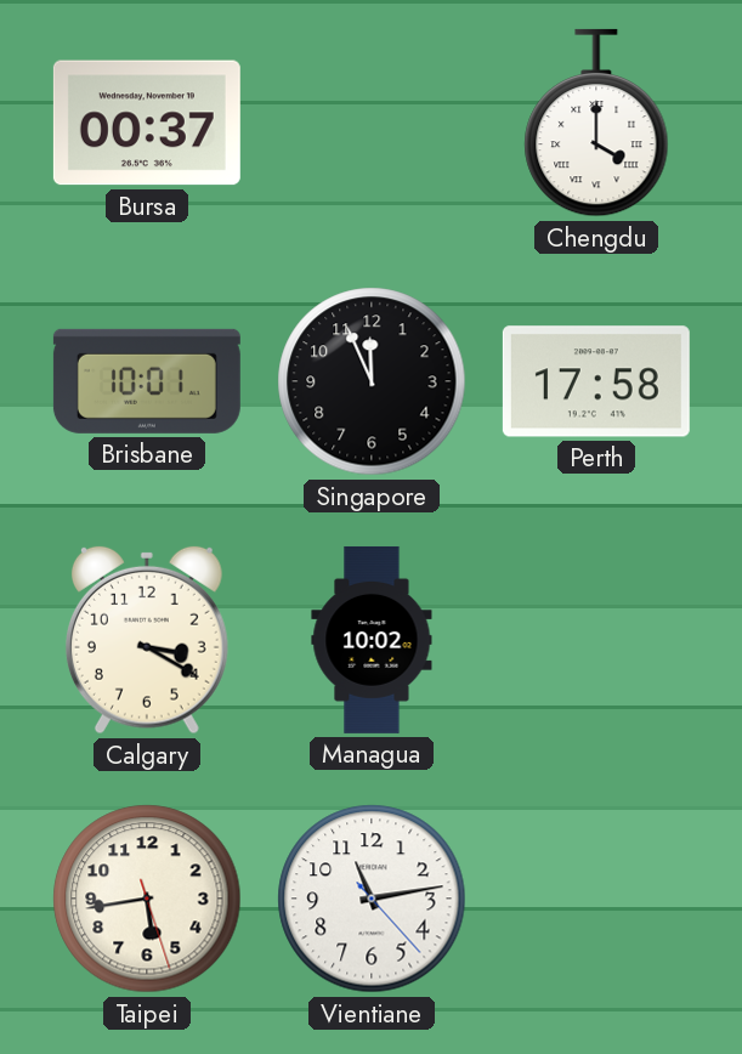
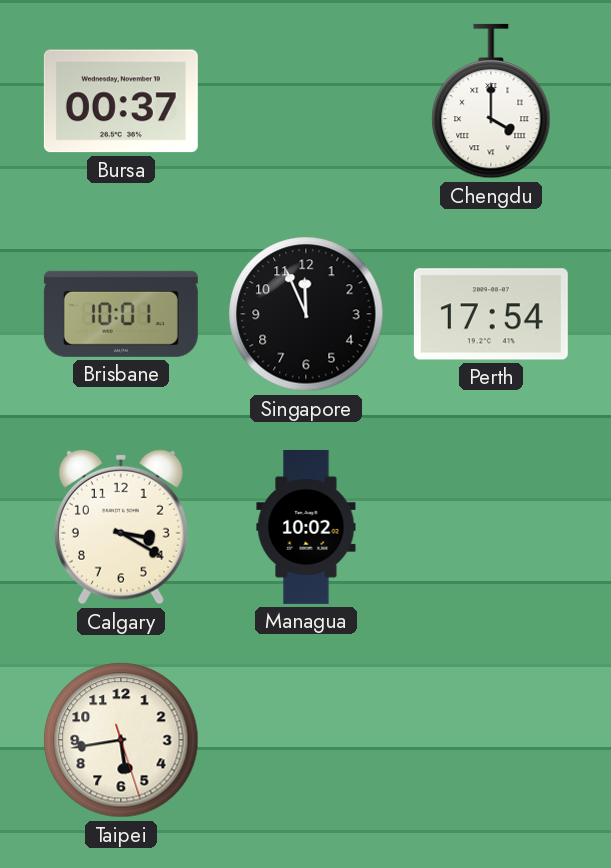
Perth: 17:58 -> 17:54 (491, 314)
Vientiane: 11:13 -> none (372, 899)
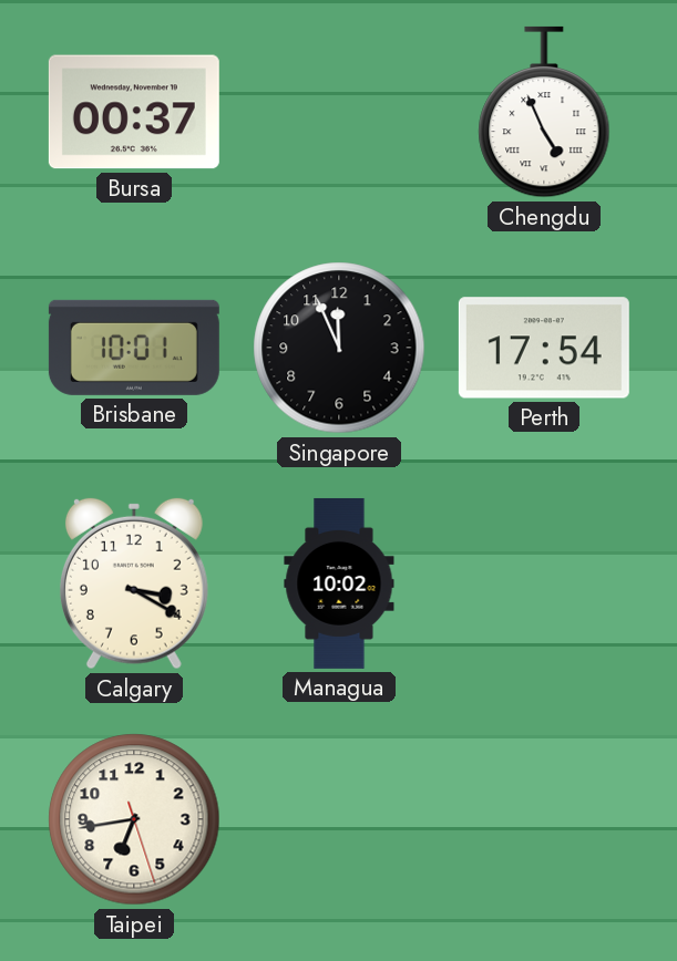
Chengdu: 4:00 -> 4:56 (544, 112)
Taipei: 5:43 -> 6:43 (134, 819)
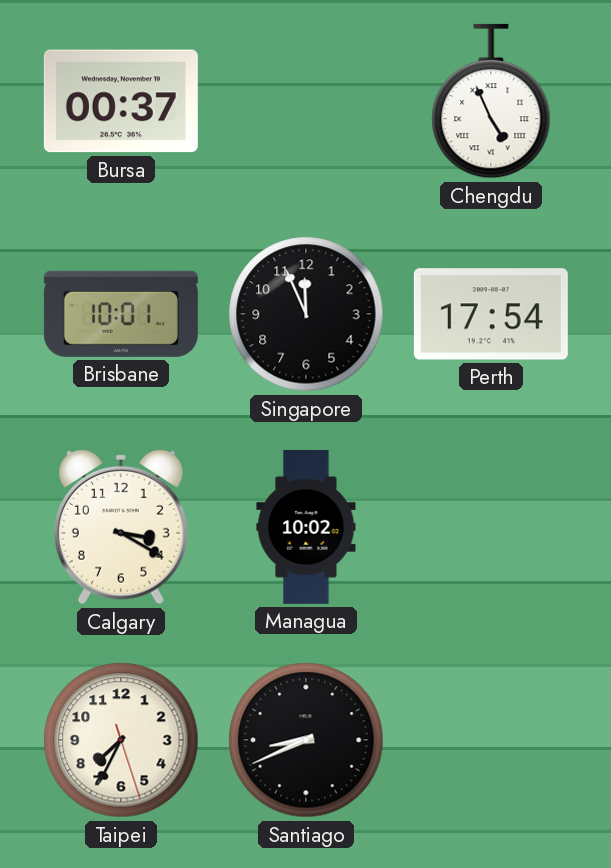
Taipei: 6:43 -> 7:34 (121, 740)
Santiago: none -> 8:41 (306, 740)
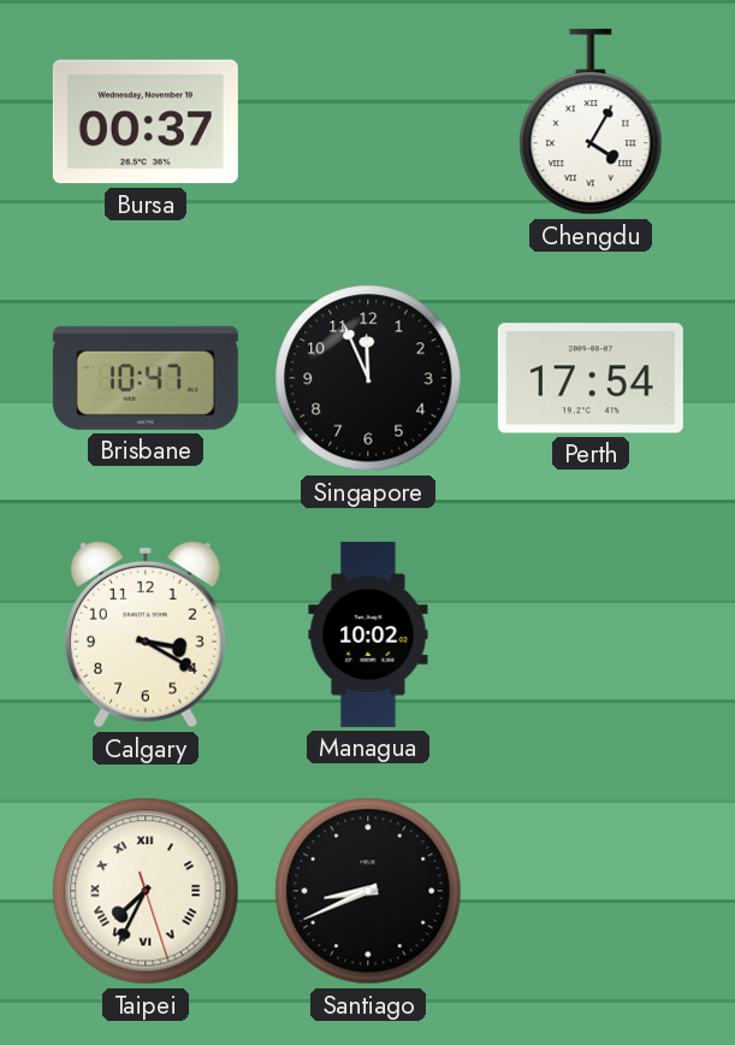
Chengdu: 4:56 -> 4:05 (591, 122)
Brisbane: 10:01 -> 10:47 (146, 378)
Taipei numerals: Arabic -> Roman (146, 891)
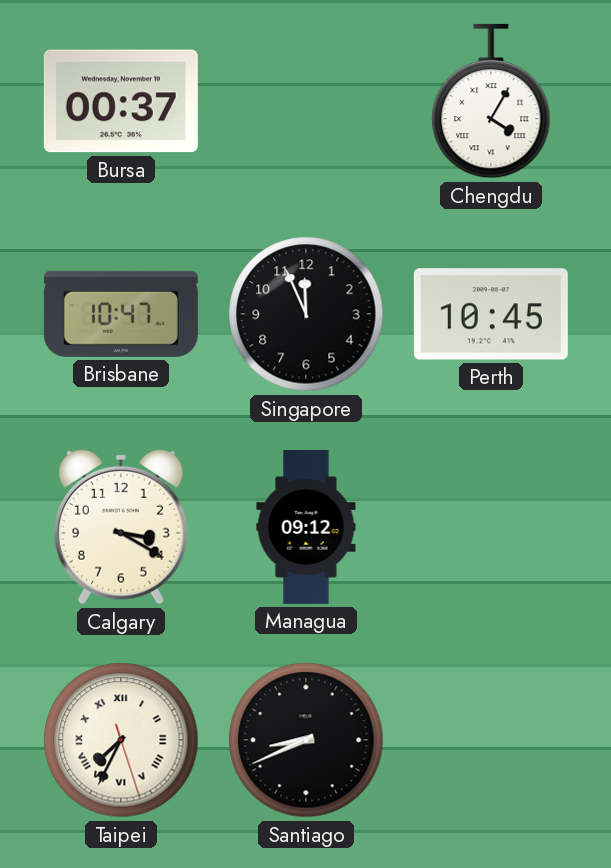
Perth: 17:54 -> 10:45 (491, 314)
Managua: 10:02 -> 09:12 (306, 527)
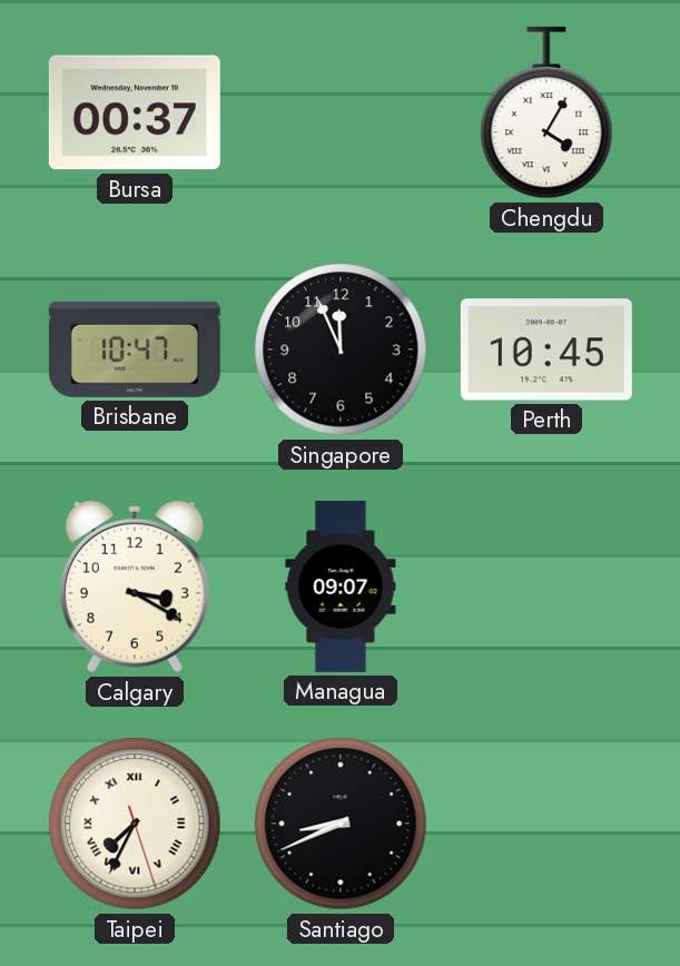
Managua: 09:12 -> 09:07 (341, 586)
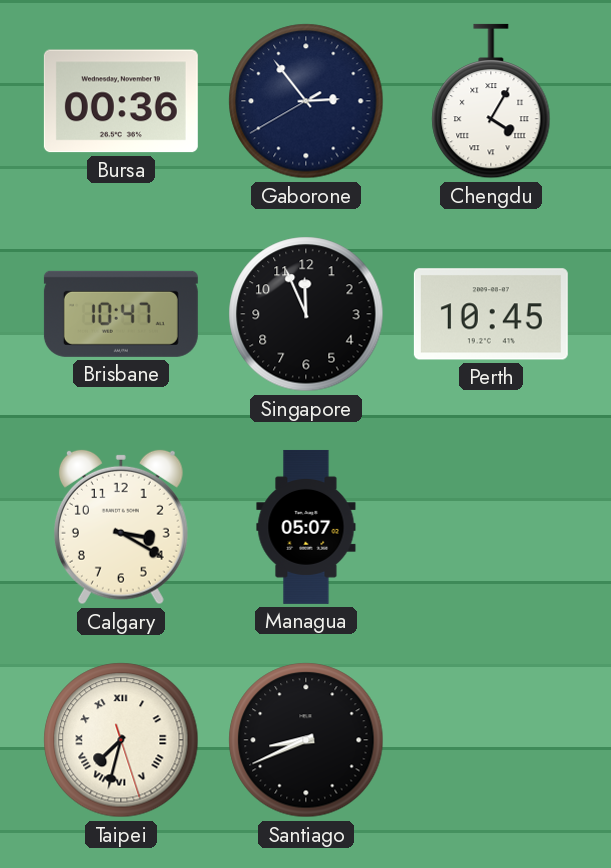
Bursa: 00:37 -> 00:36 (121, 101)
Gaborone: none -> 2:53 (306, 101)
Managua: 09:07 -> 05:07 (306, 527)
Taipei: 7:34 -> 7:32 (121, 740)
